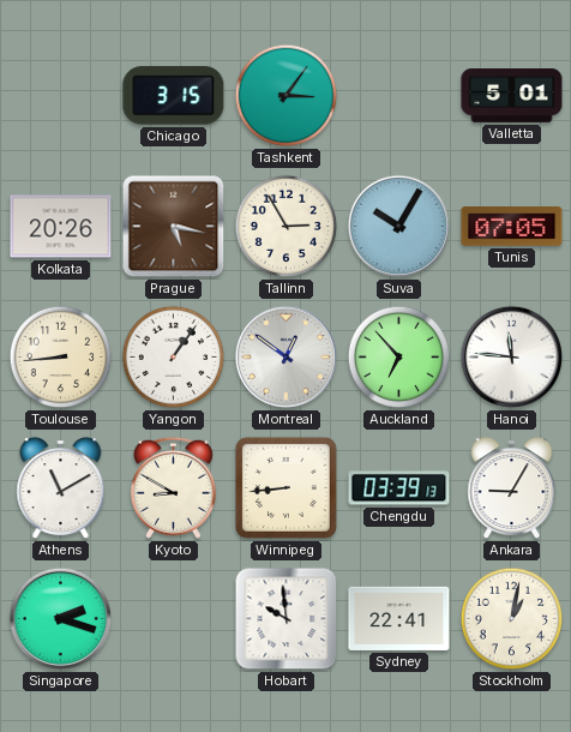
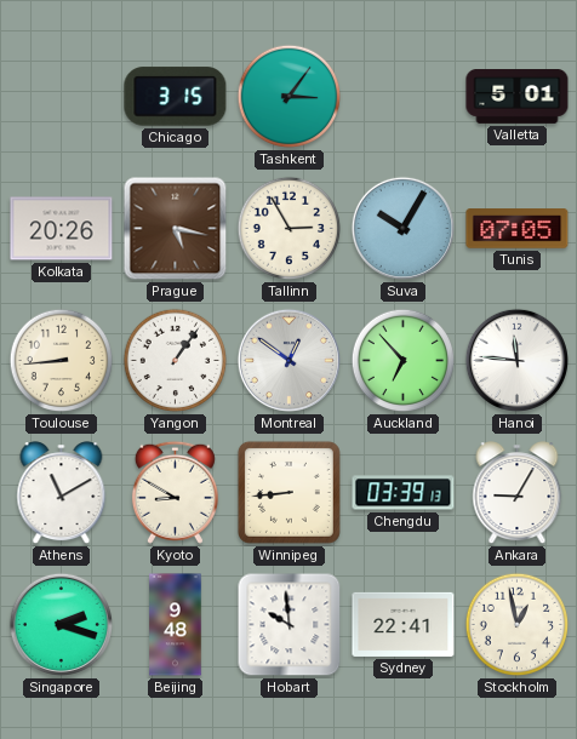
Beijing: none -> 9:48 (176, 625)
Stockholm: 1:02 -> 12:58 (518, 625)
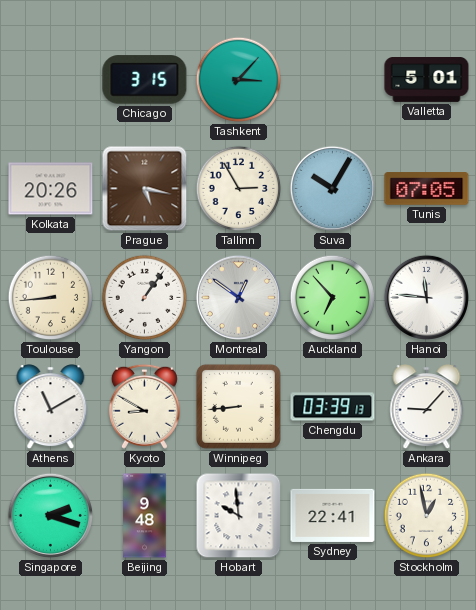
Tashkent: 3:06 -> 3:07 (239, 80)
Ankara: 9:05 -> 9:07 (427, 407)
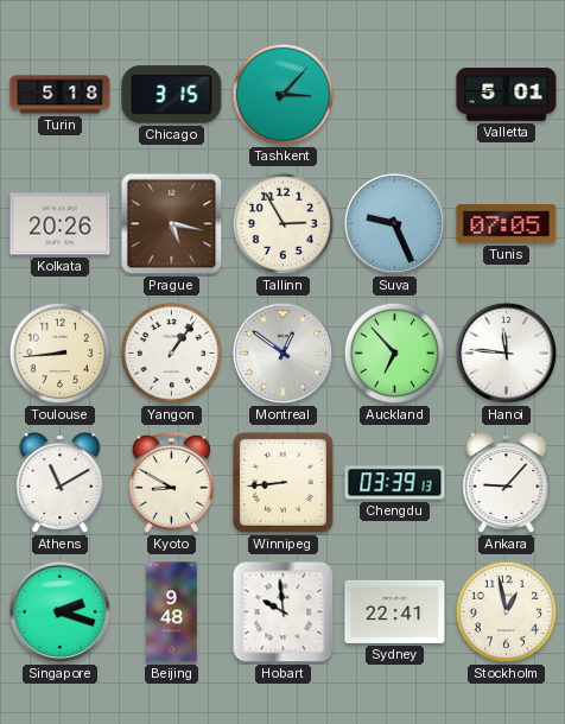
Turin: none -> 5:18 (61, 95)
Suva: 10:05 -> 9:26 (394, 223)
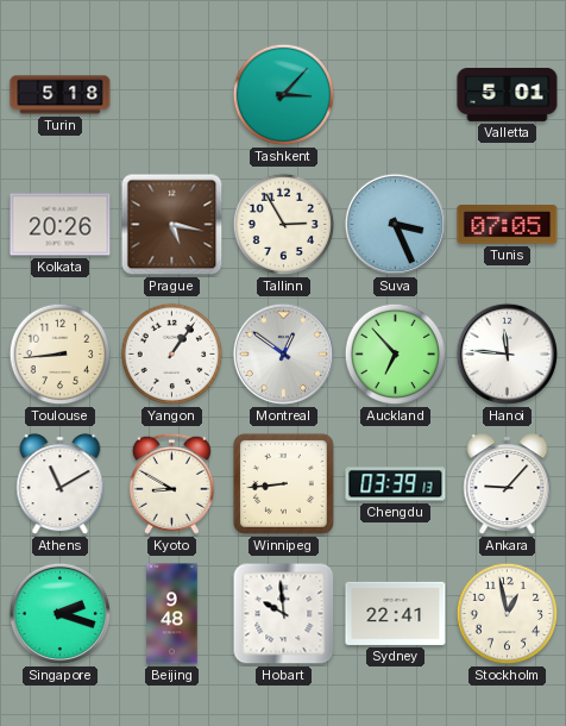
Chicago: 3:15 -> none (172, 95)
Suva: 9:26 -> 3:26 (395, 224)
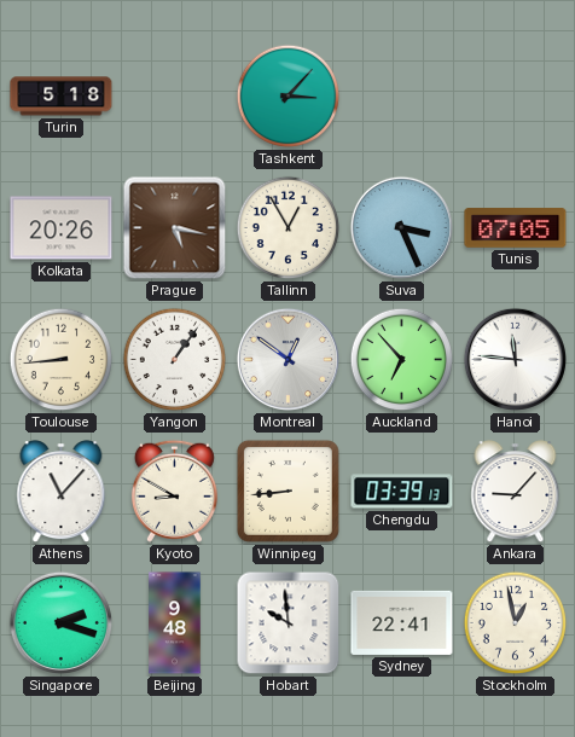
Valletta: 5:01 -> none (508, 95)
Tallinn: 2:55 -> 12:55 (289, 228)
Athens: 11:10 -> 11:07 (62, 492)
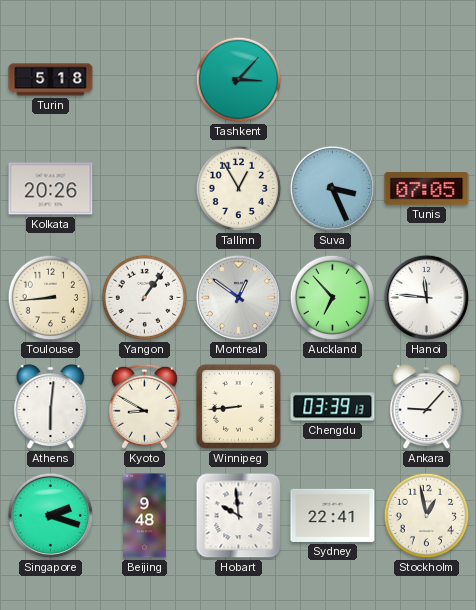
Prague: 5:17 -> none (175, 228)
Athens: 11:07 -> 6:01 (51, 407)
